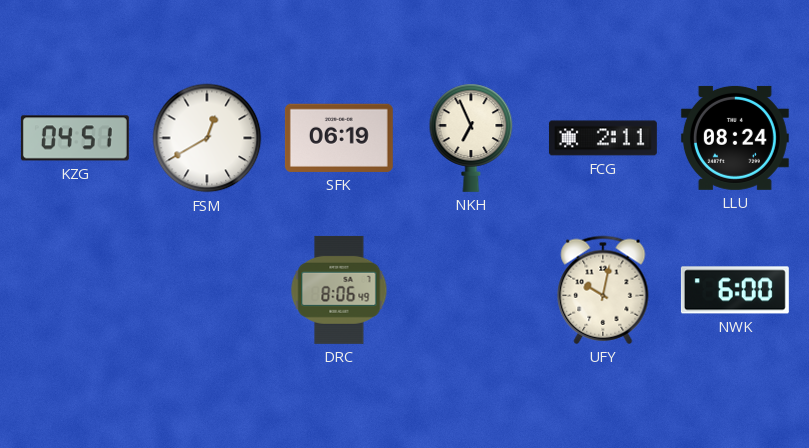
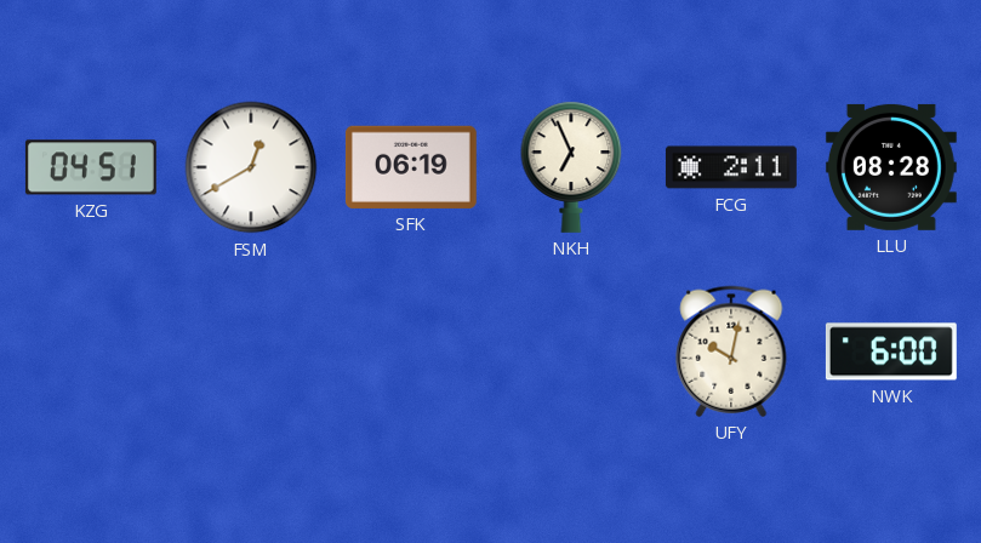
LLU: 08:24 -> 08:28 (891, 167)
DRC: 8:06 -> none (339, 290)
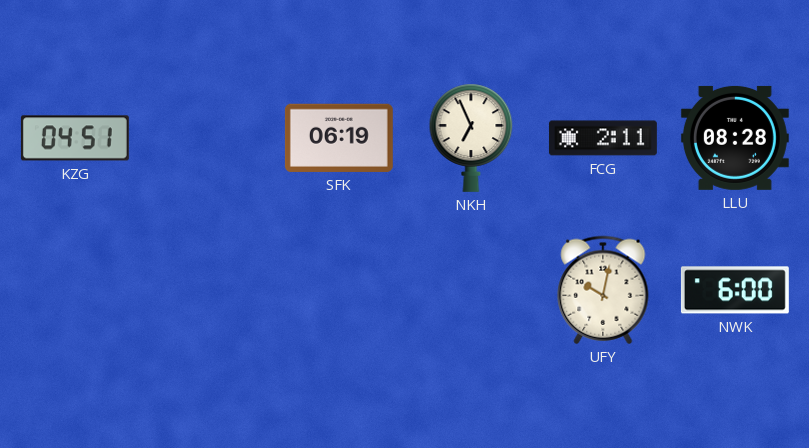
FSM: 12:40 -> none (251, 167)
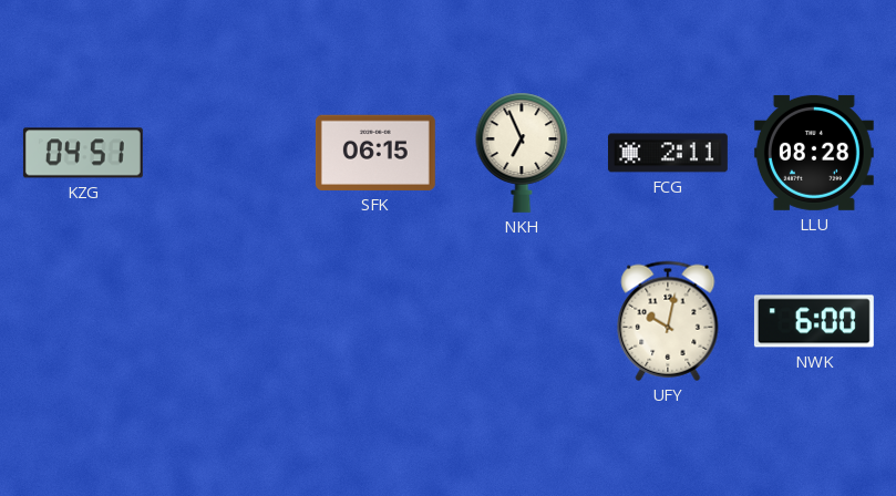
SFK: 06:19 -> 06:15 (375, 153)
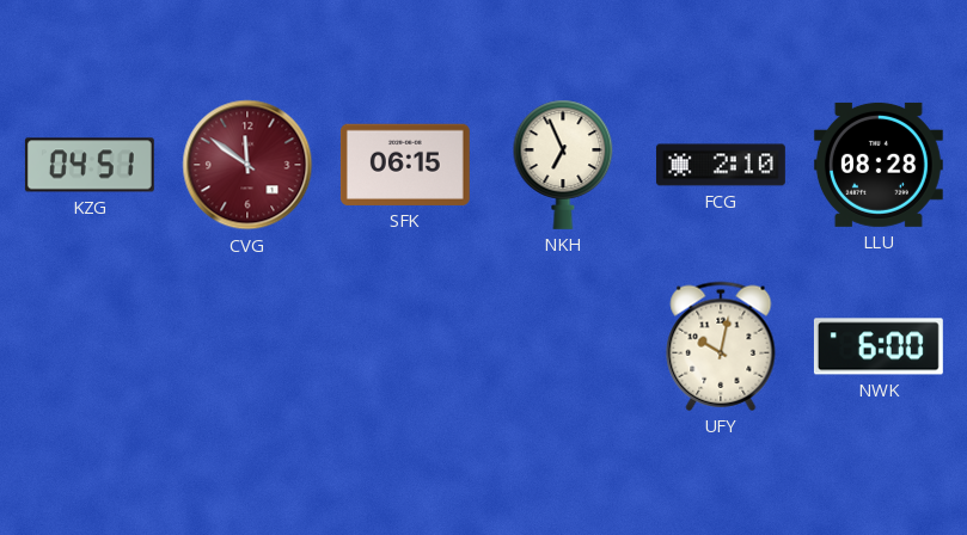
CVG: none -> 11:51 (247, 165)
FCG: 2:11 -> 2:10 (721, 165)
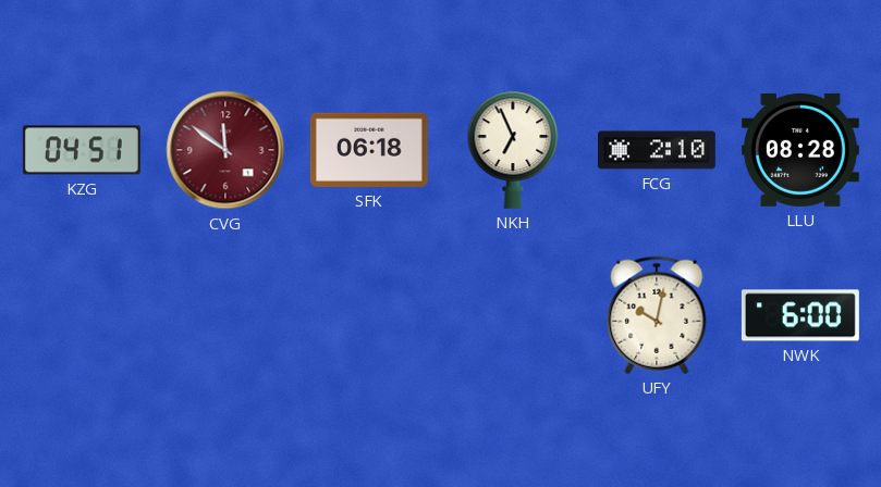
SFK: 06:15 -> 06:18 (369, 150)
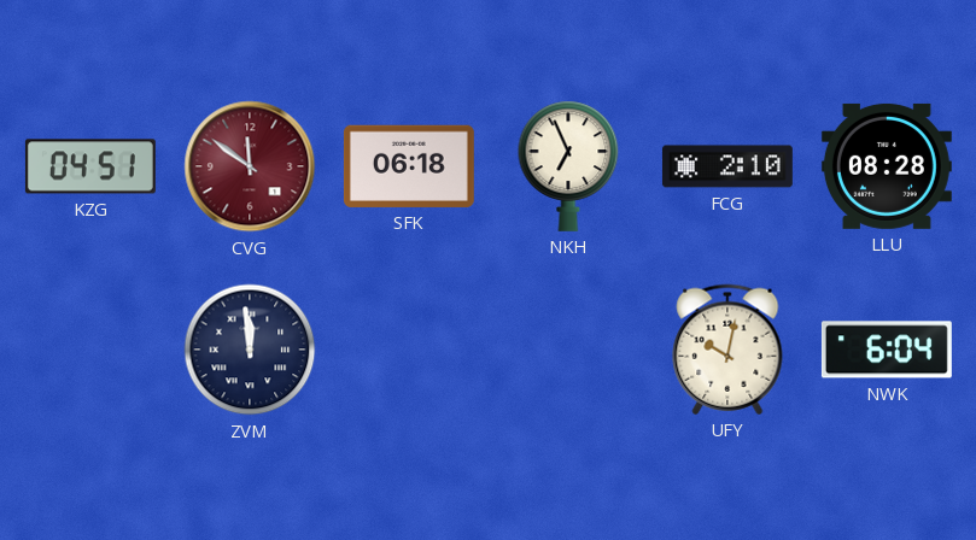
ZVM: none -> 11:59 (250, 350)
NWK: 6:00 -> 6:04 (887, 350)
